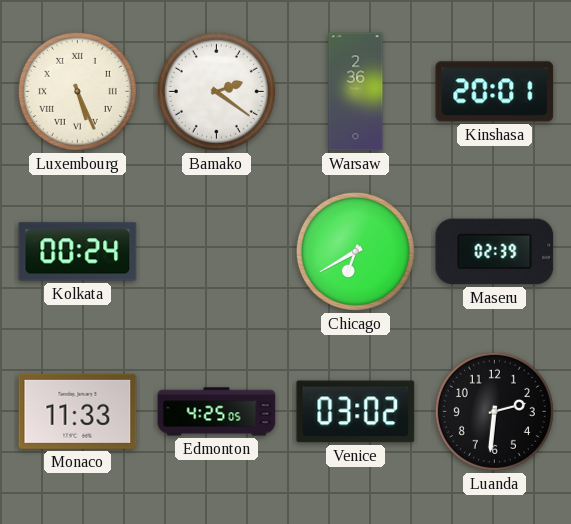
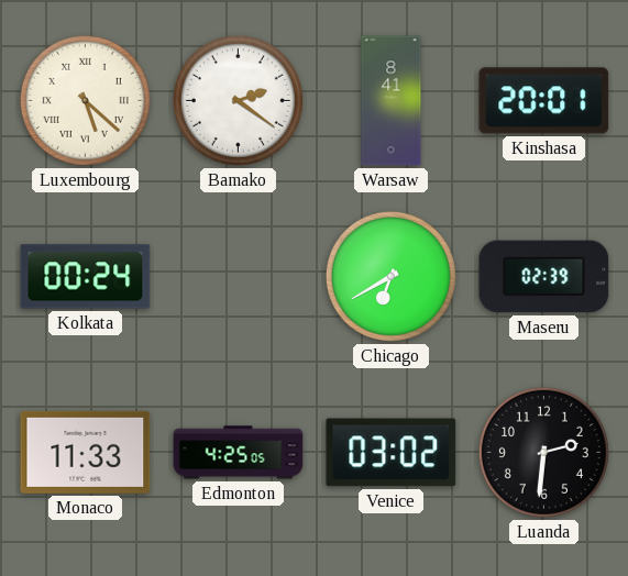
Luxembourg: 5:26 -> 5:22 (85, 100)
Warsaw: 2:36 -> 8:41 (392, 101)
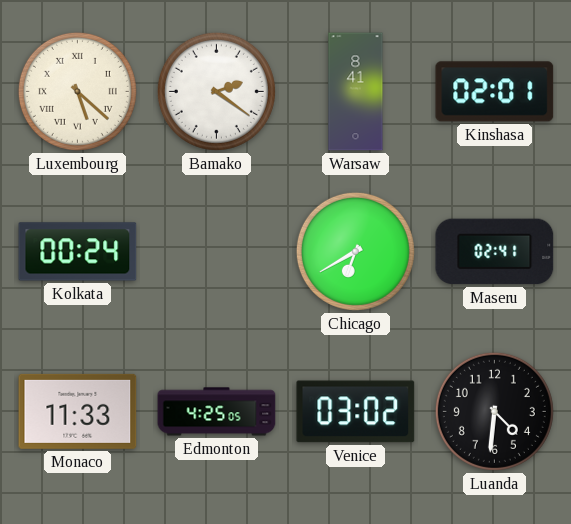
Kinshasa: 20:01 -> 02:01 (495, 92)
Maseru: 02:39 -> 02:41 (495, 252)
Luanda: 2:31 -> 4:31 (494, 411)
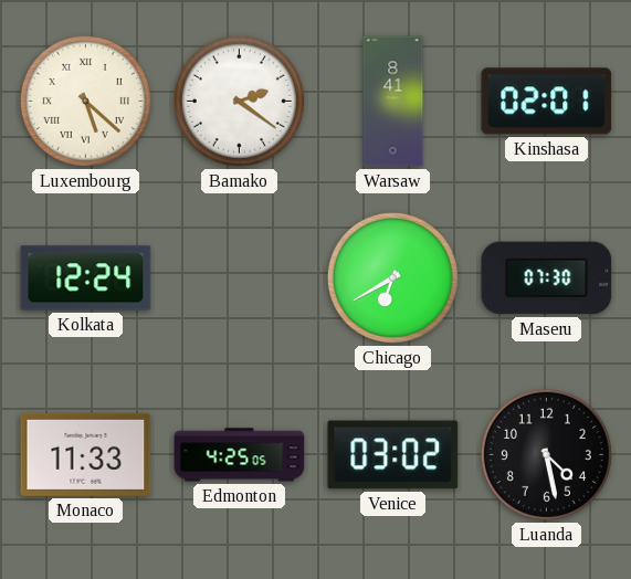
Kolkata: 00:24 -> 12:24 (86, 278)
Maseru: 02:41 -> 07:30 (547, 278)
Luanda: 4:31 -> 4:28 (546, 454)
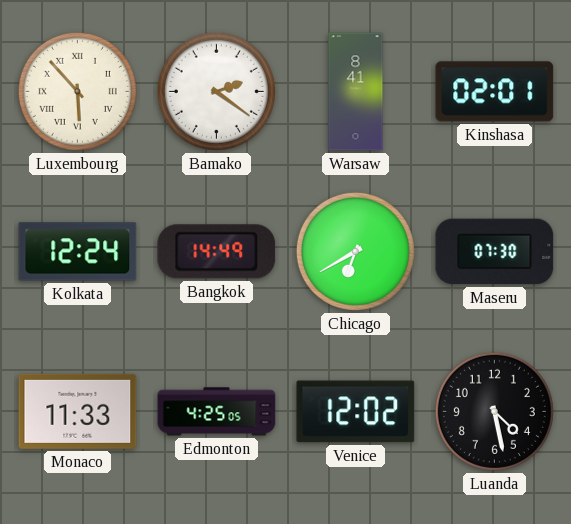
Luxembourg: 5:22 -> 5:53 (77, 91)
Bangkok: none -> 14:49 (217, 252)
Venice: 03:02 -> 12:02 (356, 412)
